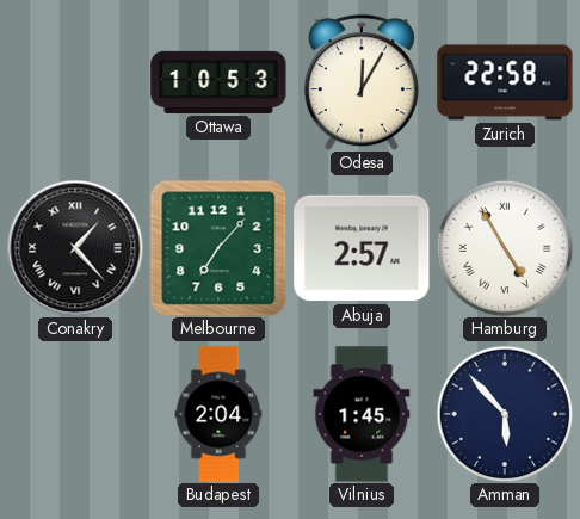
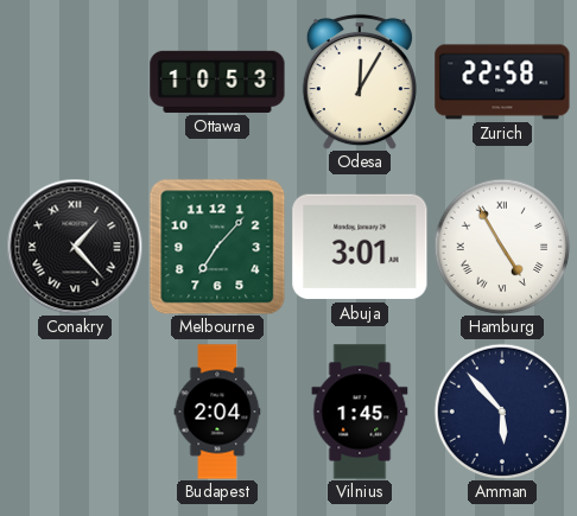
Abuja: 2:57 -> 3:01 (360, 247)
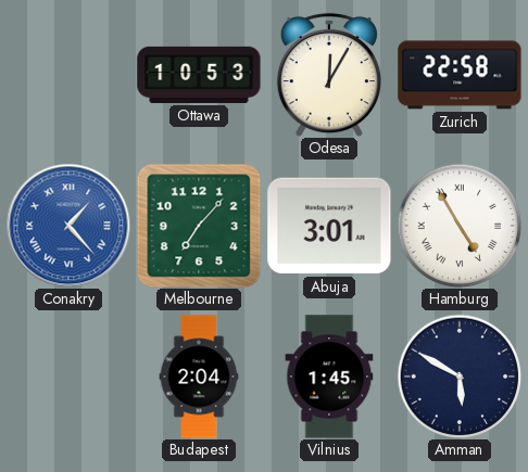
Conakry dial: black -> blue (68, 226)
Amman: 5:53 -> 5:50 (460, 377)
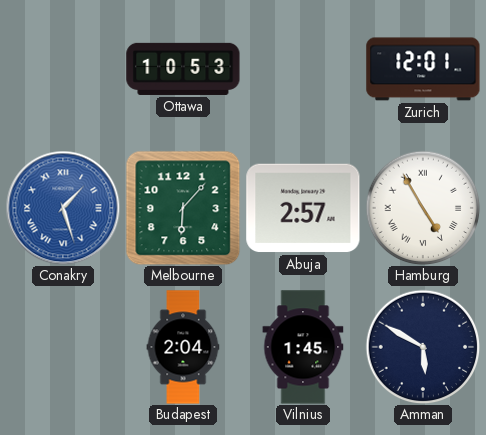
Odesa: 12:05 -> none (329, 75)
Zurich: 22:58 -> 12:01 (423, 69)
Conakry: 1:23 -> 1:27 (63, 208)
Melbourne: 7:07 -> 6:07 (183, 208)
Abuja: 3:01 -> 2:57 (303, 208)
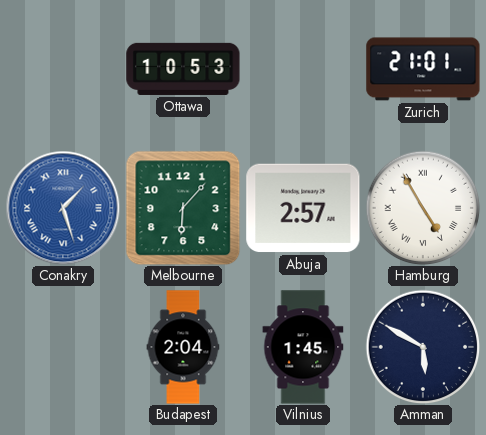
Zurich: 12:01 -> 21:01 (423, 69)
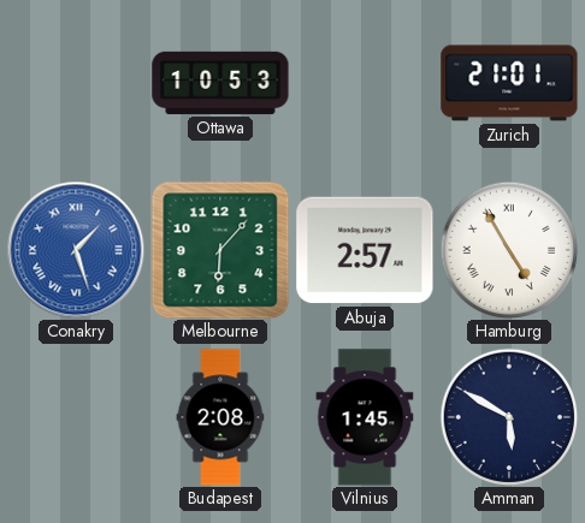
Budapest: 2:04 -> 2:08 (220, 417)
